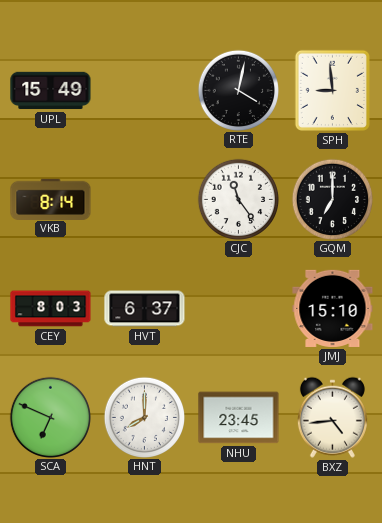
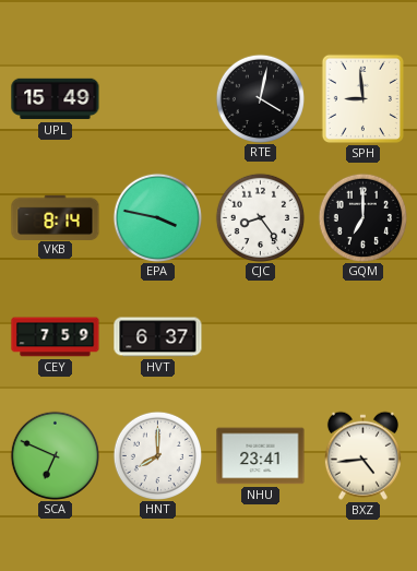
EPA: none -> 3:47 (157, 217)
CJC: 11:24 -> 8:24 (260, 217)
CEY: 8:03 -> 7:59 (56, 337)
JMJ: 15:10 -> none (333, 308)
NHU: 23:45 -> 23:41 (261, 456)
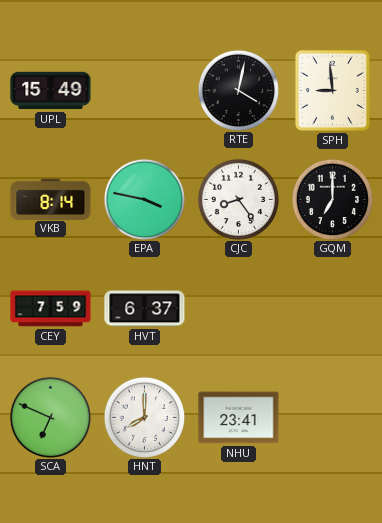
BXZ: 4:44 -> none (362, 455)
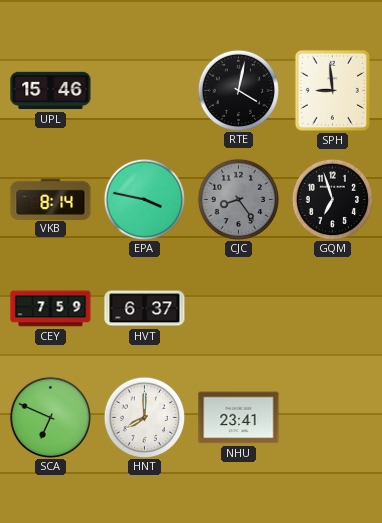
UPL: 15:49 -> 15:46 (51, 91)
CJC dial: white -> grey (238, 199)
GQM: 7:00 -> 6:57 (332, 199)
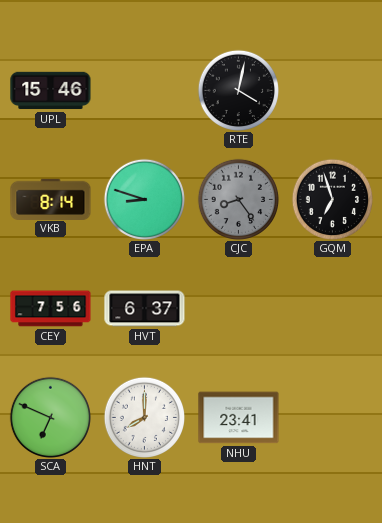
SPH: 8:59 -> none (332, 90)
EPA: 3:47 -> 8:48 (144, 199)
CEY: 7:59 -> 7:56 (51, 309)
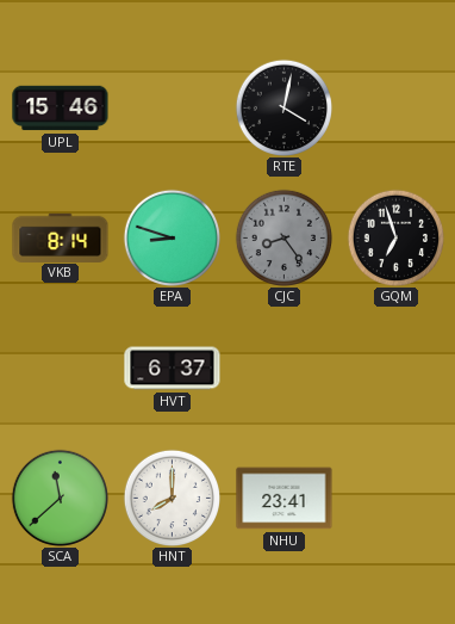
CEY: 7:56 -> none (51, 309)
SCA: 6:49 -> 11:38 (60, 498)
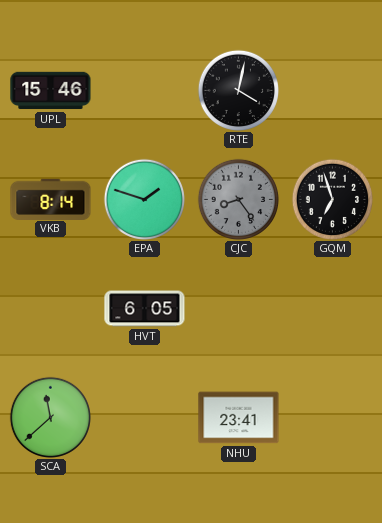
EPA: 8:48 -> 1:48 (144, 199)
HVT: 6:37 -> 6:05 (145, 309)
HNT: 8:00 -> none (172, 498)
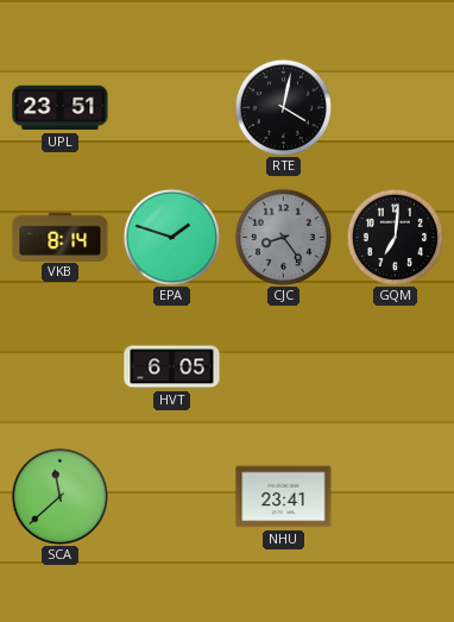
UPL: 15:46 -> 23:51 (61, 108)
GQM: 6:57 -> 7:01 (395, 237)
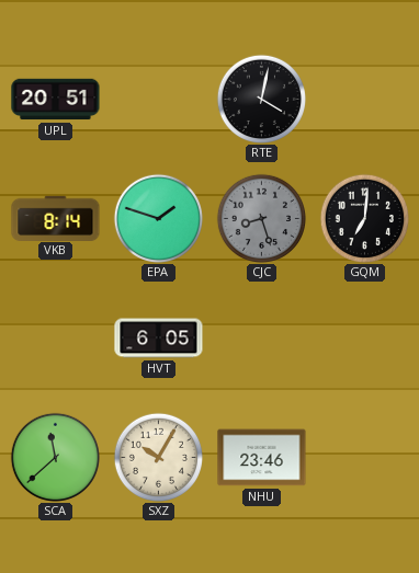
UPL: 23:51 -> 20:51 (56, 100)
CJC: 8:24 -> 8:27 (261, 218)
SXZ: none -> 10:05 (158, 457)
NHU: 23:41 -> 23:46 (262, 458)
